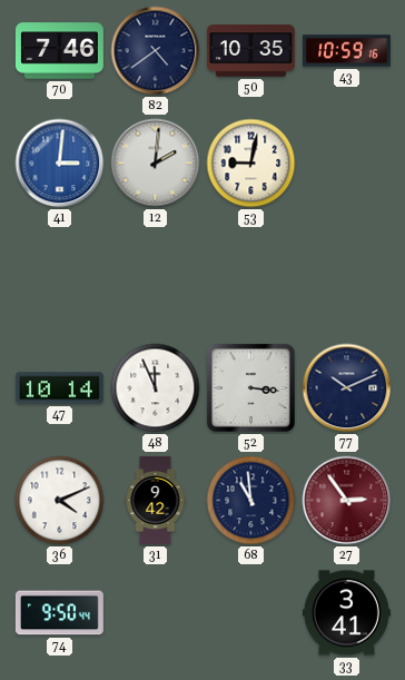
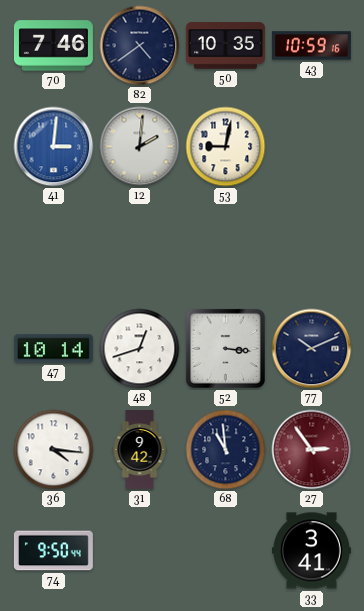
48: 11:56 -> 12:42 (140, 349)
36: 4:11 -> 4:16 (54, 450)
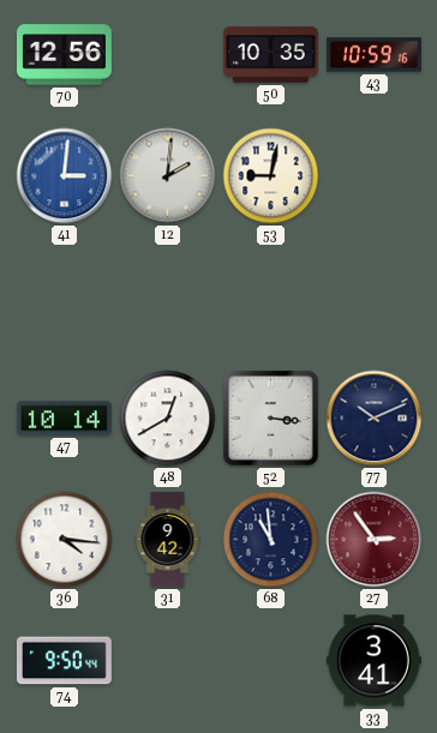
70: 7:46 -> 12:56 (64, 55)
82: 4:39 -> none (140, 46)
48: 12:42 -> 12:40 (168, 419)
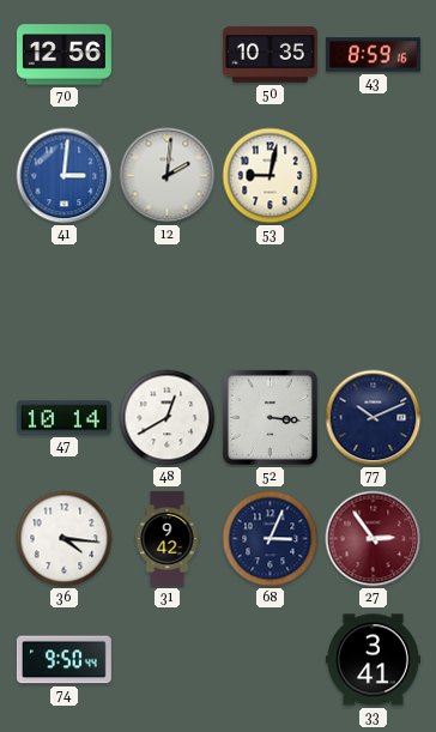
43: 10:59 -> 8:59 (373, 55)
68: 10:59 -> 3:04 (271, 539)
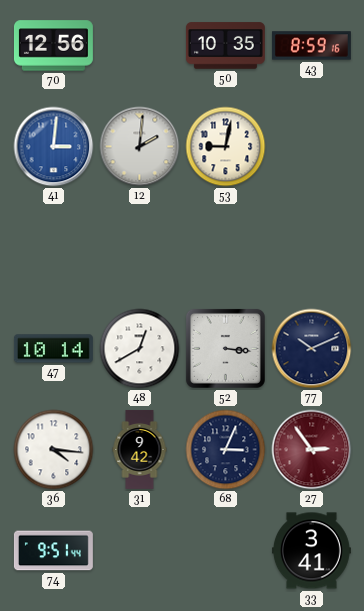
74: 9:50 -> 9:51 (53, 551)
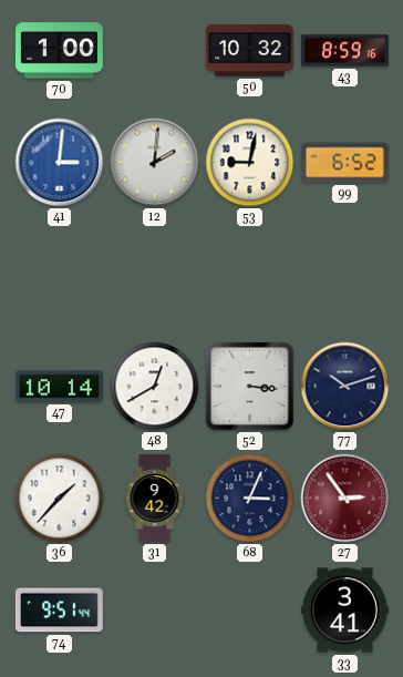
70: 12:56 -> 1:00 (59, 51)
50: 10:35 -> 10:32 (249, 51)
99: none -> 6:52 (344, 163)
77: 10:11 -> 10:12 (345, 387)
36: 4:16 -> 1:37 (60, 499)
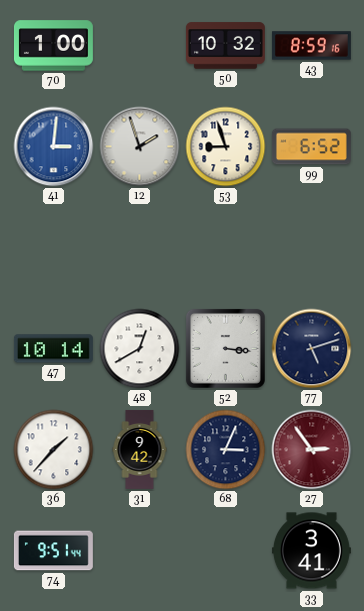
12: 2:01 -> 1:57 (140, 147)
53: 9:02 -> 8:57 (226, 147)
77: 10:12 -> 5:12 (312, 349)
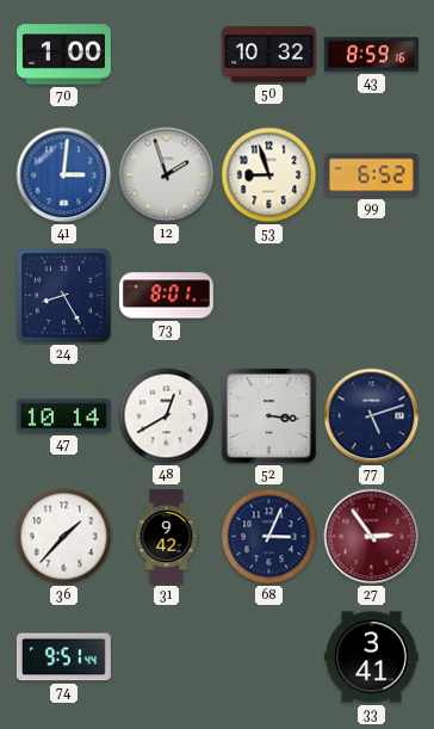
24: none -> 8:25 (64, 296)
73: none -> 8:01 (166, 296)
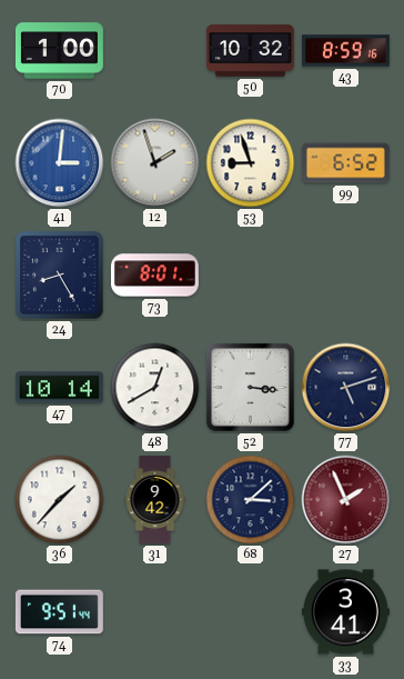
68: 3:04 -> 3:08 (251, 500)
27: 2:54 -> 1:56 (346, 500)
